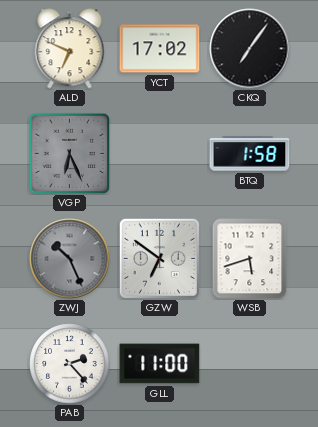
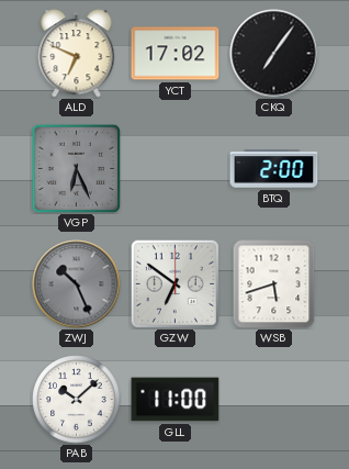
BTQ: 1:58 -> 2:00 (274, 169)
PAB: 2:23 -> 10:08 (77, 400)
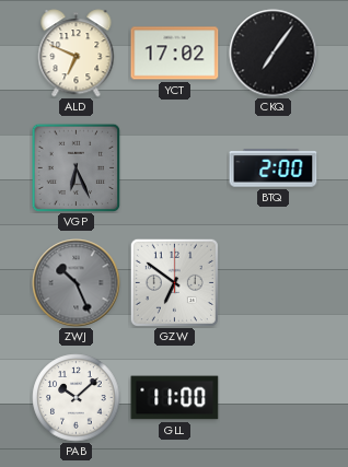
WSB: 5:42 -> none (274, 283)
